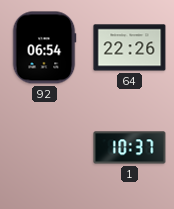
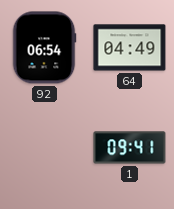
64: 22:26 -> 04:49 (130, 48)
1: 10:37 -> 09:41 (130, 148)
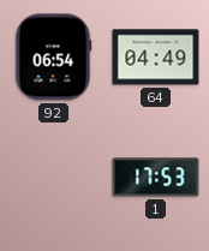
1: 09:41 -> 17:53 (156, 178)
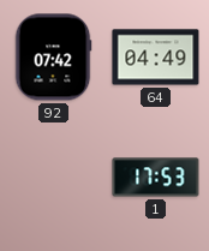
92: 06:54 -> 07:42 (53, 58)
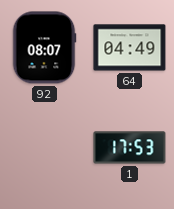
92: 07:42 -> 08:07 (44, 48)
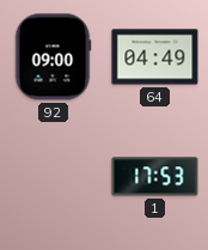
92: 08:07 -> 09:00 (53, 57)
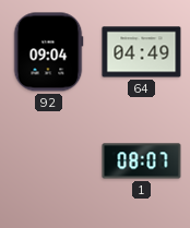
92: 09:00 -> 09:04 (48, 52)
1: 17:53 -> 08:07 (142, 161)
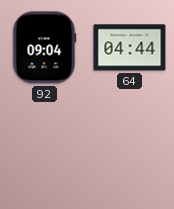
64: 04:49 -> 04:44 (130, 48)
1: 08:07 -> none (142, 161)
